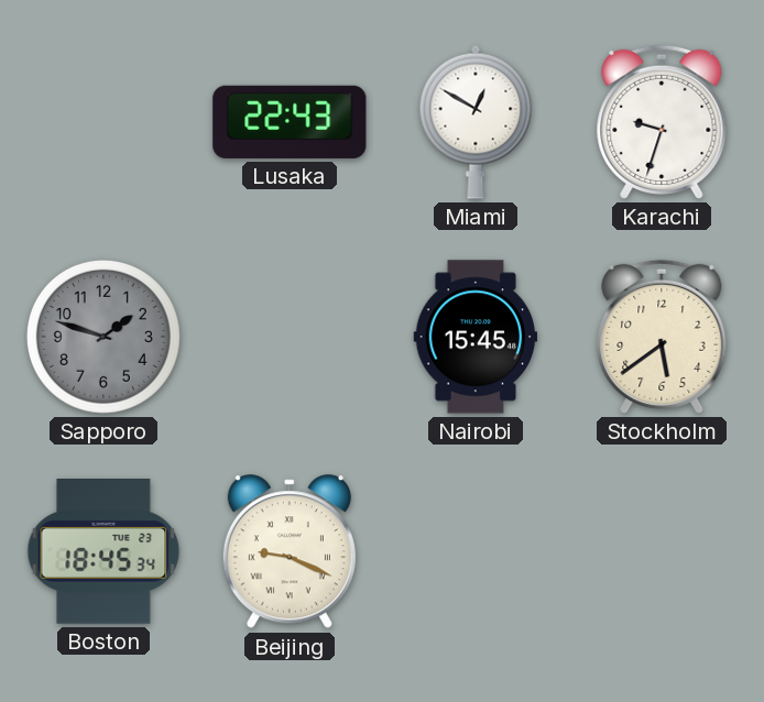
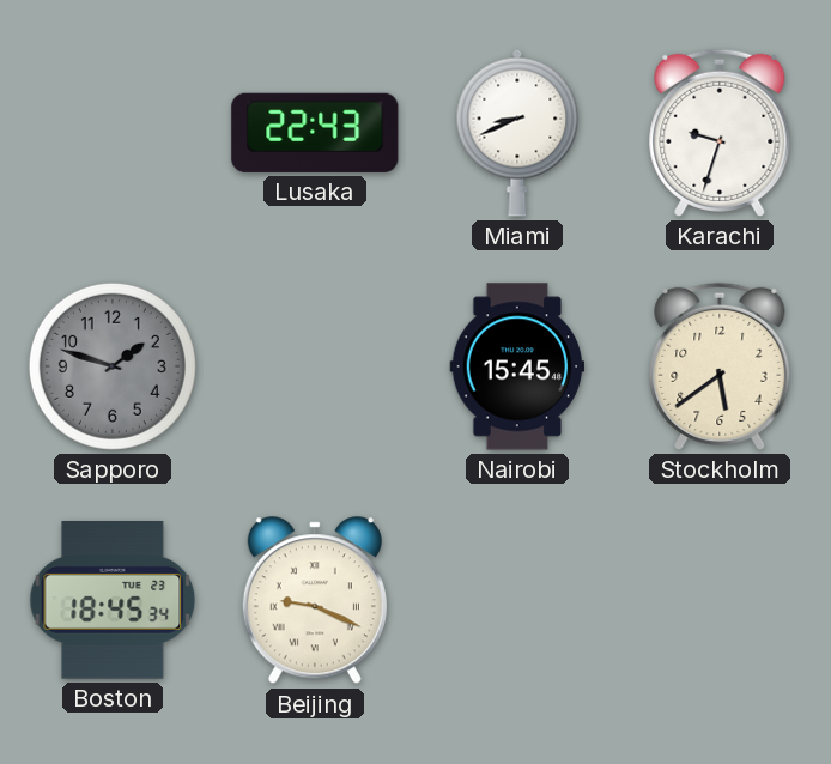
Miami: 12:50 -> 8:41 (517, 133)
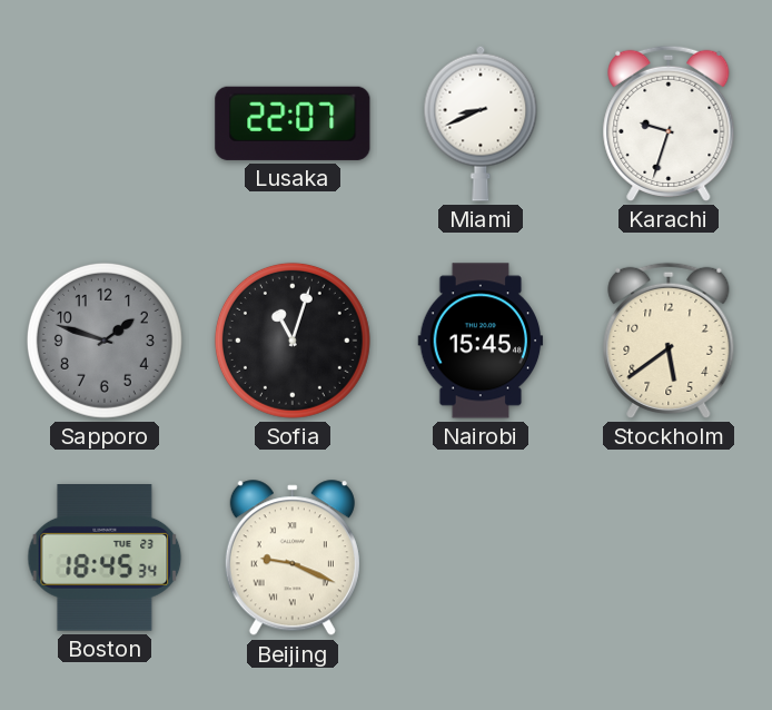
Lusaka: 22:43 -> 22:07 (293, 124)
Sofia: none -> 11:03 (293, 341)
